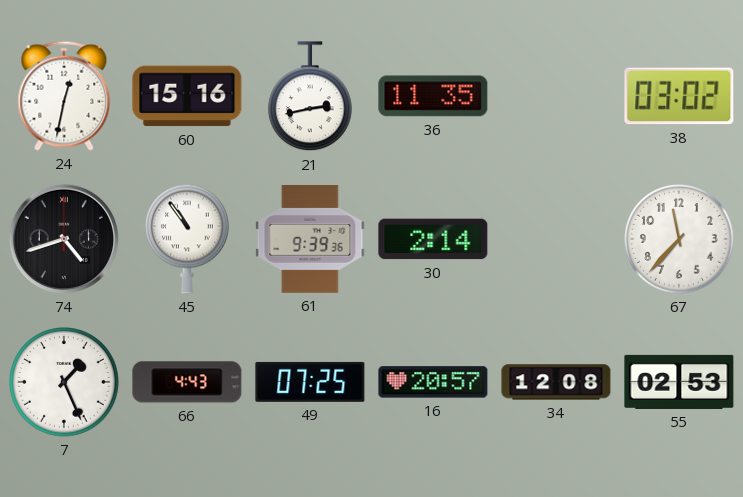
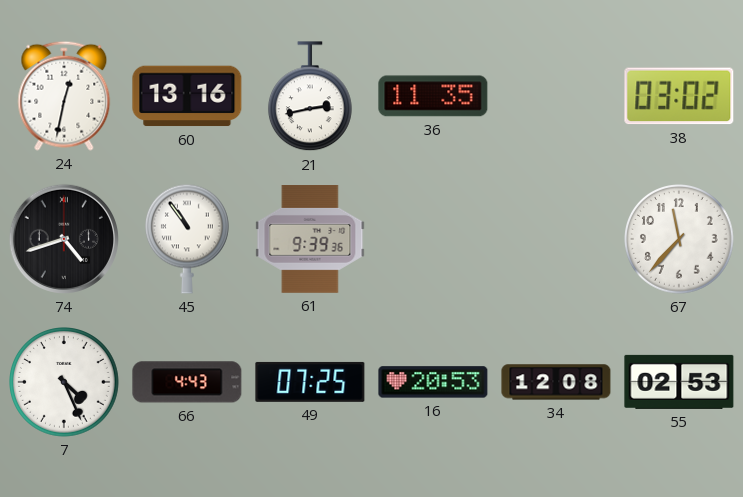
60: 15:16 -> 13:16 (187, 96)
30: 2:14 -> none (433, 239)
7: 1:26 -> 4:26 (65, 383)
16: 20:57 -> 20:53 (433, 382)
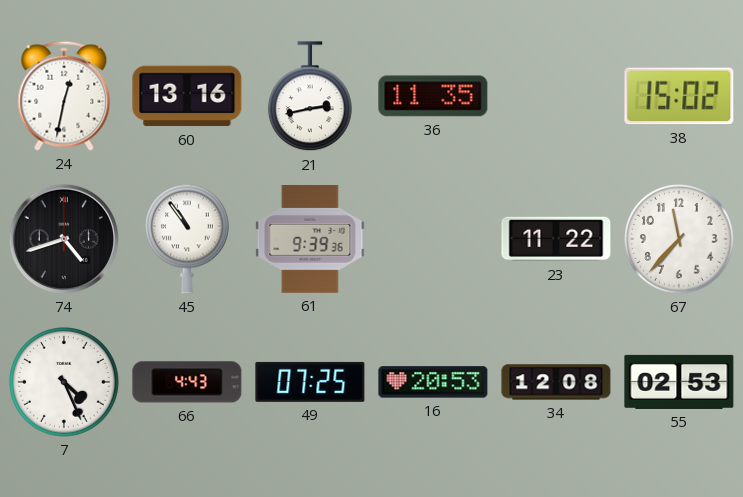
38: 03:02 -> 15:02 (679, 96)
23: none -> 11:22 (556, 239)
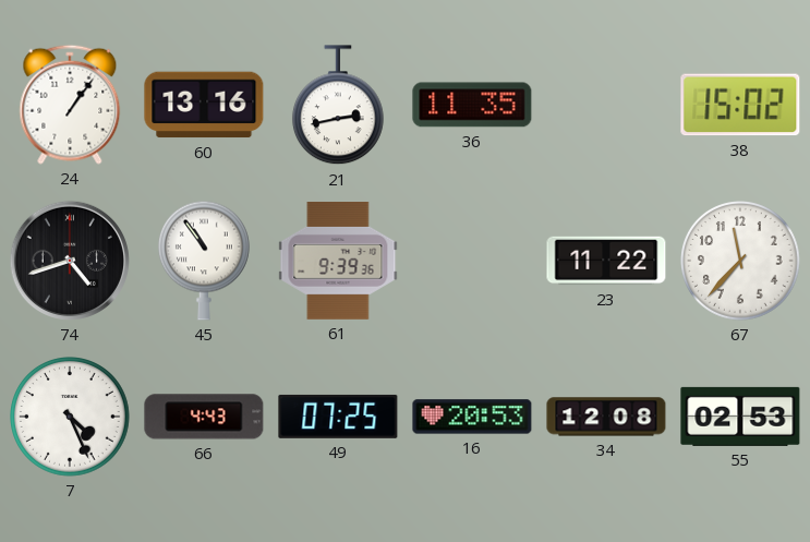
24: 12:32 -> 1:06 (70, 105)
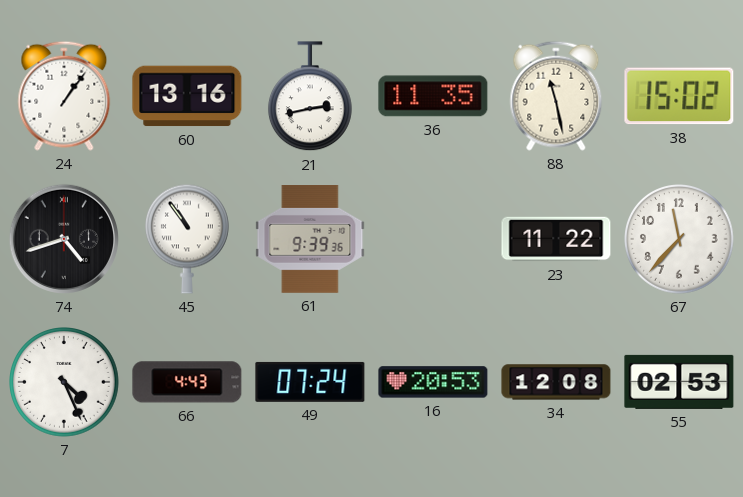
88: none -> 11:28 (556, 96)
49: 07:25 -> 07:24 (310, 382)
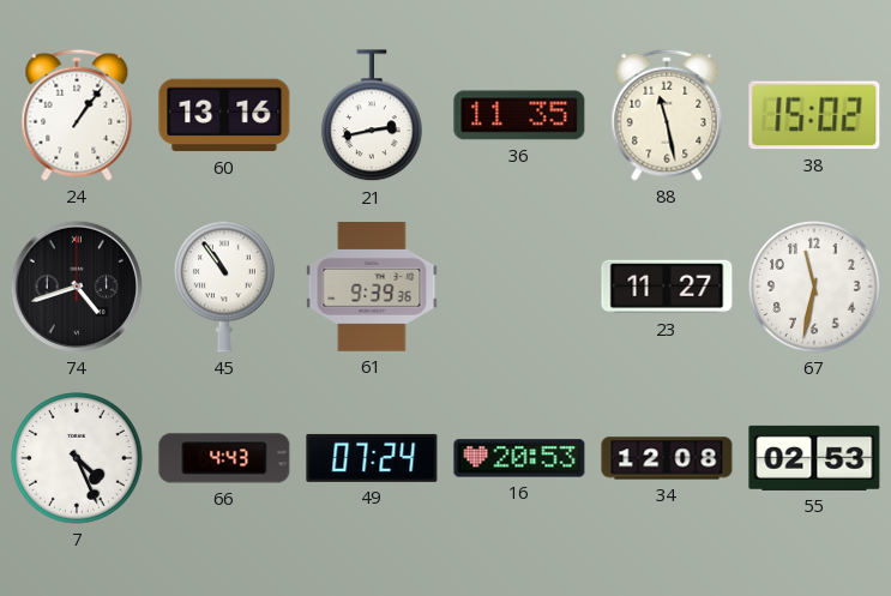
23: 11:22 -> 11:27 (667, 287)
67: 11:37 -> 11:32 (815, 288)
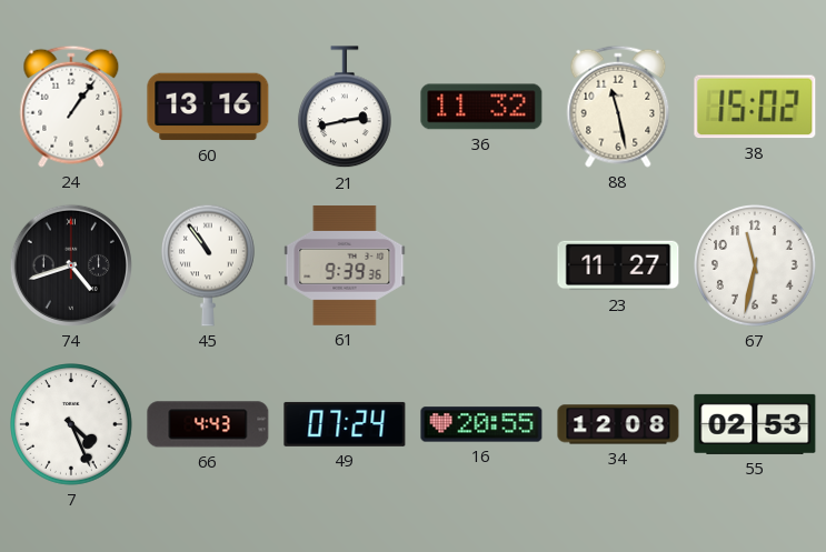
36: 11:35 -> 11:32 (481, 107)
16: 20:53 -> 20:55 (481, 424)
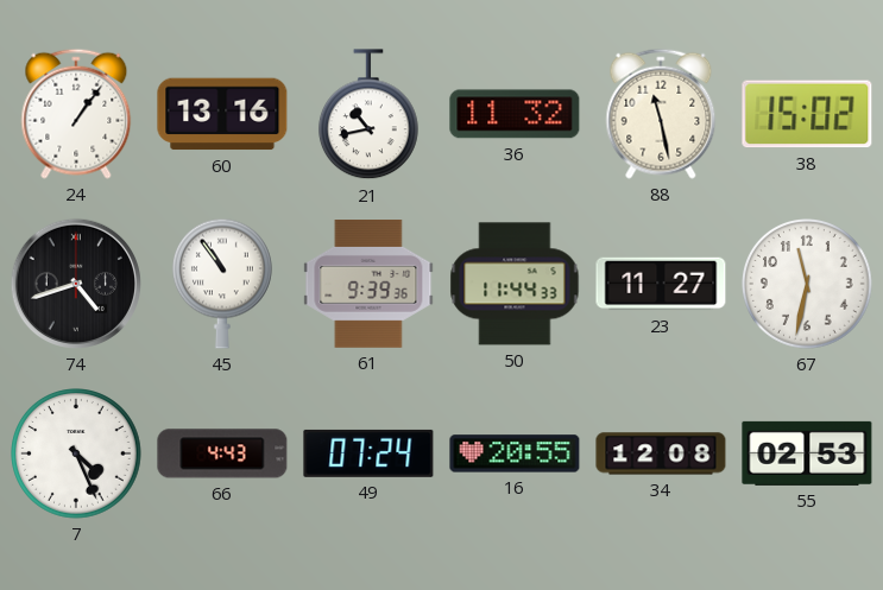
21: 2:43 -> 10:43 (368, 115)
50: none -> 11:44 (515, 284)
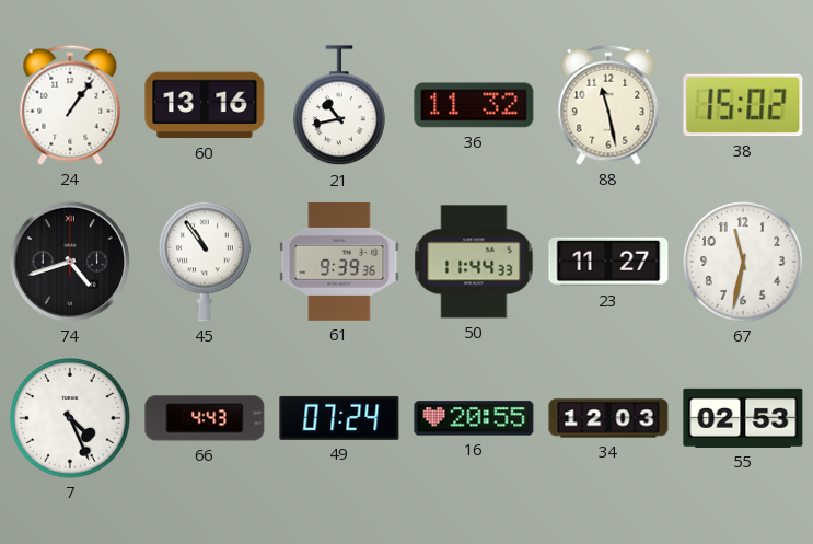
34: 12:08 -> 12:03 (608, 418)
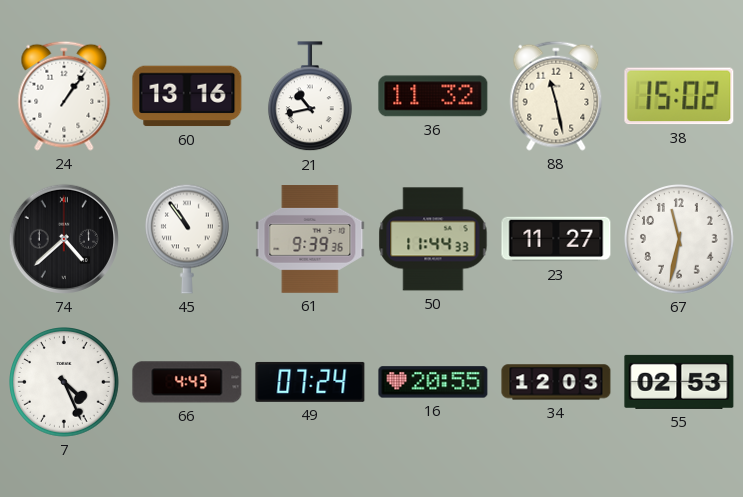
74: 4:42 -> 4:38 (64, 239)
